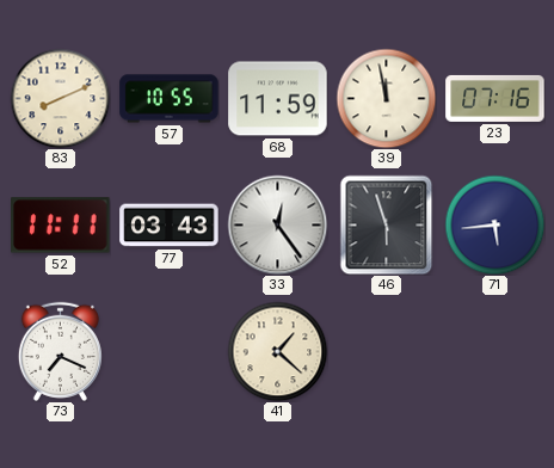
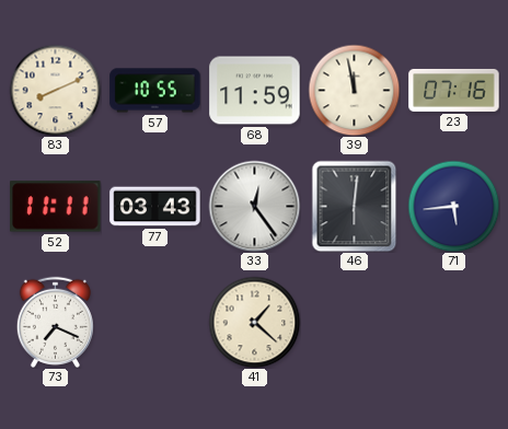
46: 5:57 -> 6:01 (355, 206)
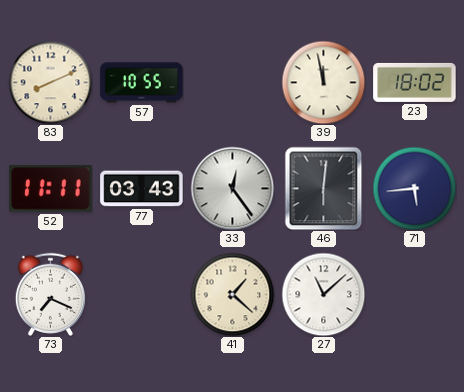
68: 11:59 -> none (255, 91)
23: 07:16 -> 18:02 (415, 82)
27: none -> 11:08 (323, 294)
